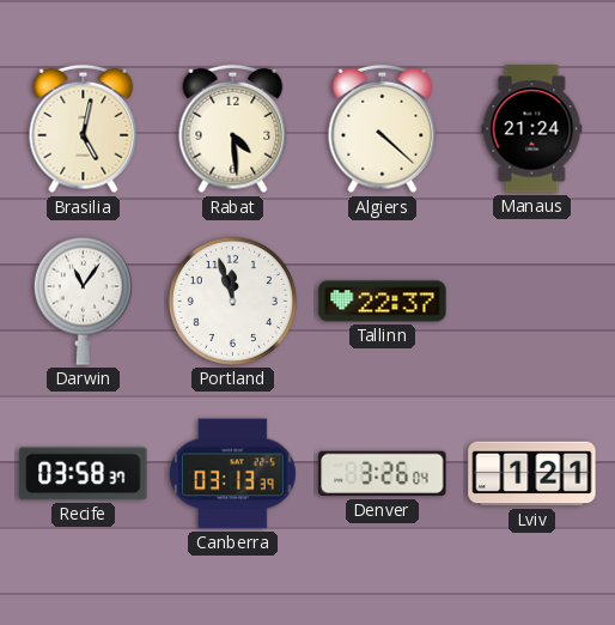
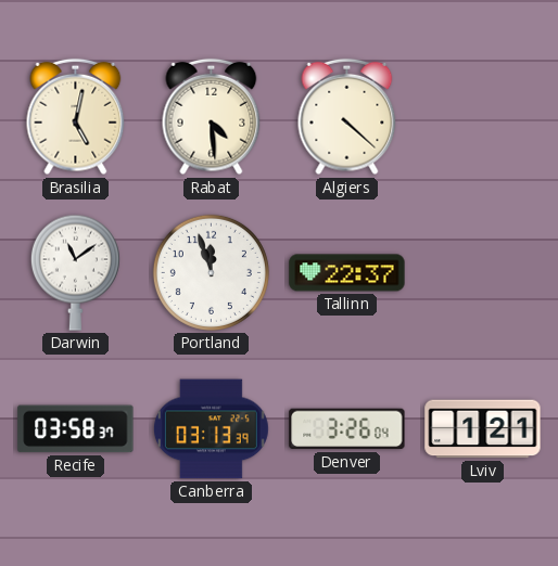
Manaus: 21:24 -> none (532, 129)
Darwin: 11:06 -> 11:09 (75, 272)
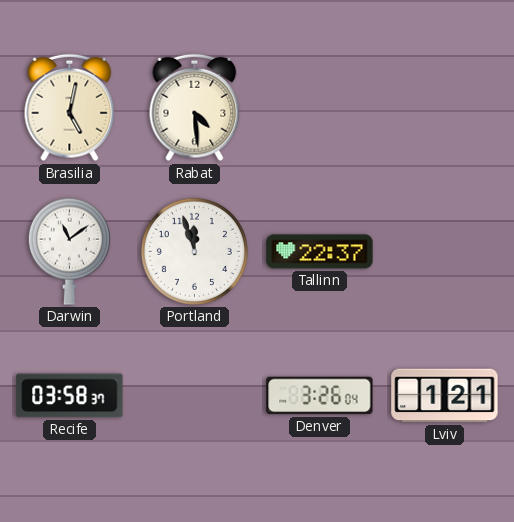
Algiers: 4:22 -> none (347, 117)
Canberra: 03:13 -> none (211, 429)
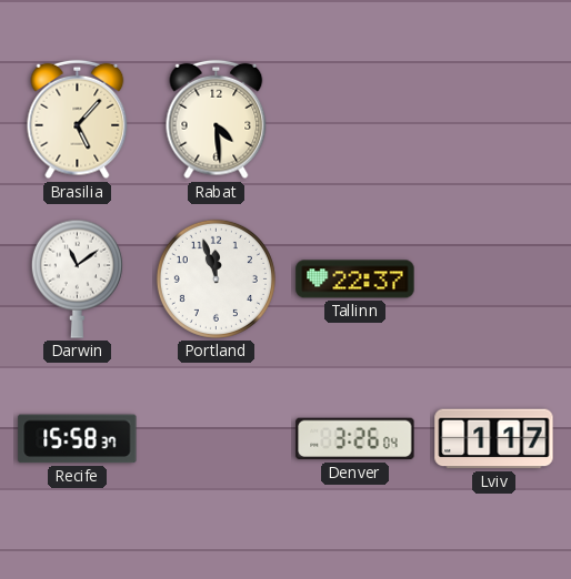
Brasilia: 5:02 -> 5:07 (78, 120)
Recife: 03:58 -> 15:58 (78, 439)
Lviv: 1:21 -> 1:17 (494, 439)
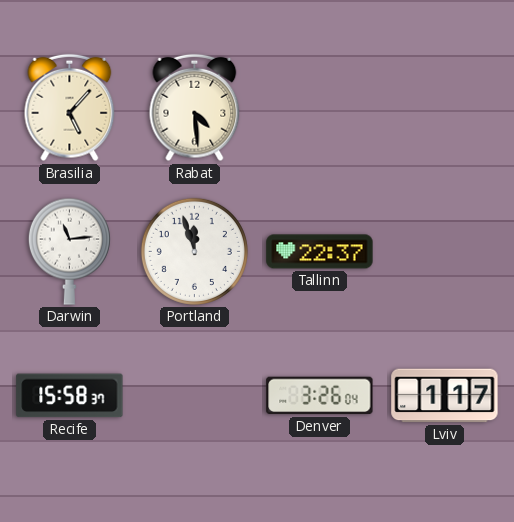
Darwin: 11:09 -> 11:14 (69, 251)
